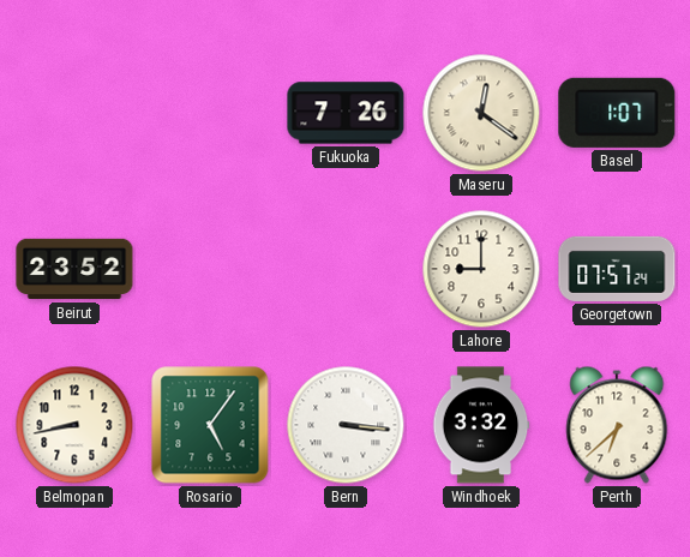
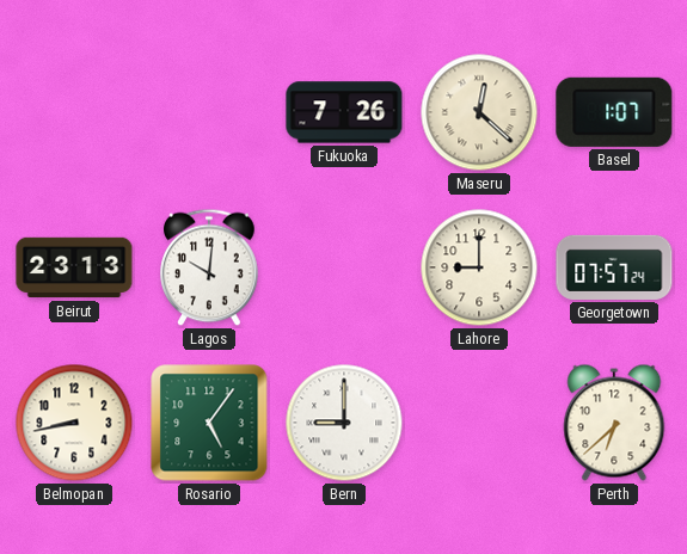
Maseru: 12:21 -> 12:22 (479, 112)
Beirut: 23:52 -> 23:13 (74, 267)
Lagos: none -> 10:01 (209, 267)
Bern: 3:16 -> 9:00 (344, 423)
Windhoek: 3:32 -> none (481, 425)
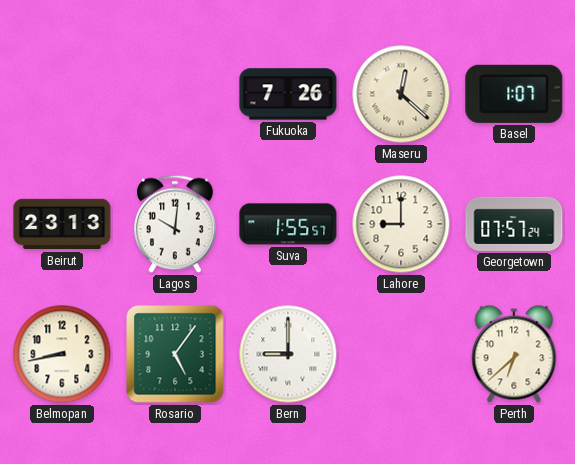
Suva: none -> 1:55 (288, 224)
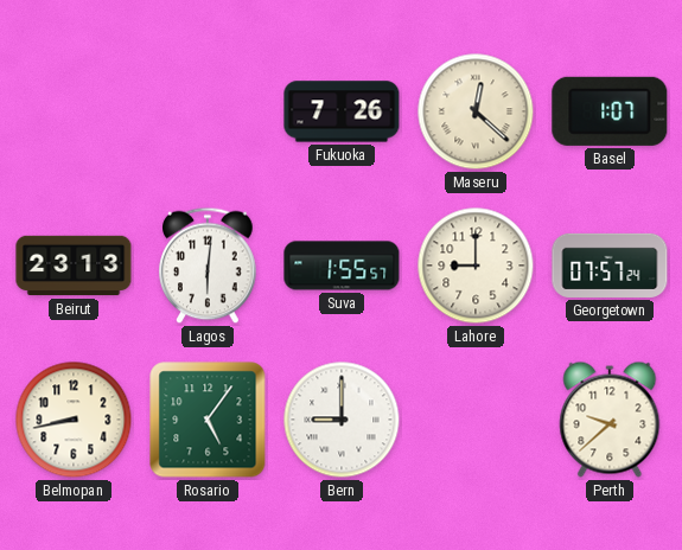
Lagos: 10:01 -> 6:01 (208, 266)
Perth: 6:38 -> 9:38 (610, 420)
